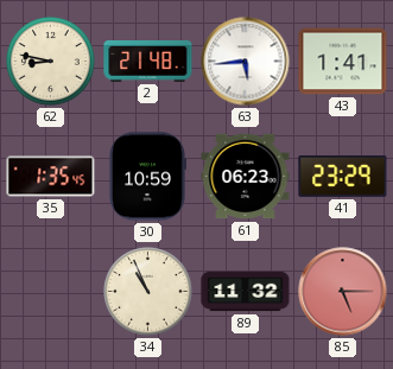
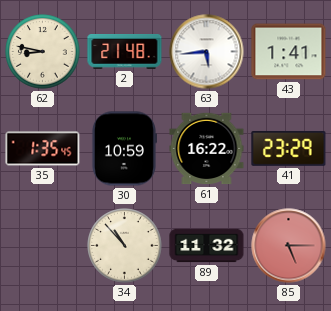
61: 06:23 -> 16:22 (207, 149)
34: 10:56 -> 10:53 (125, 246)
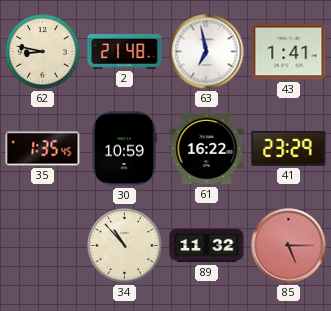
63: 5:44 -> 6:58 (207, 52)
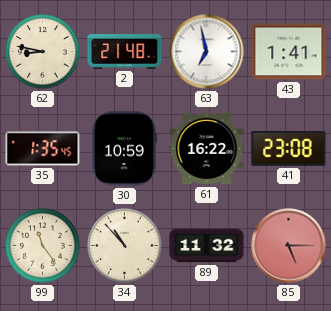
41: 23:29 -> 23:08 (289, 149)
99: none -> 11:24 (43, 246)
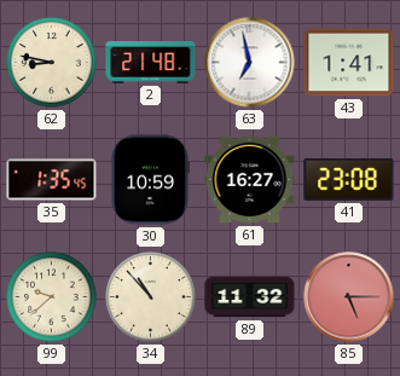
61: 16:22 -> 16:27 (250, 180)
99: 11:24 -> 9:38 (52, 297)
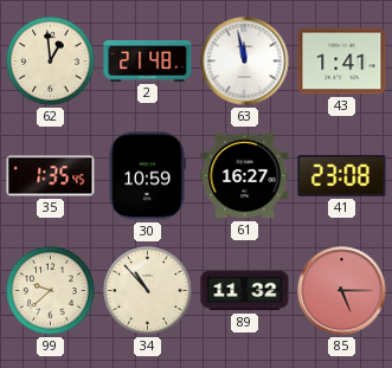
62: 8:47 -> 12:59 (51, 62)
63: 6:58 -> 11:58 (245, 62)
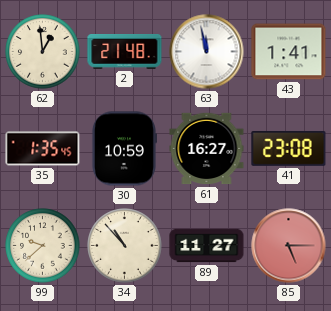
89: 11:32 -> 11:27 (207, 246)
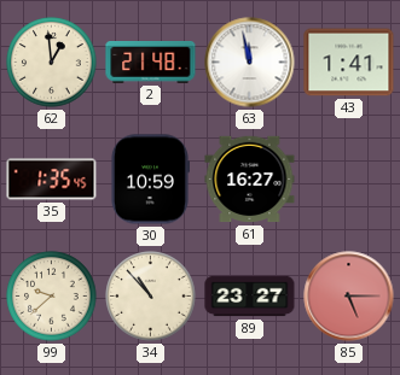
41: 23:08 -> none (289, 149)
89: 11:27 -> 23:27 (250, 297)
